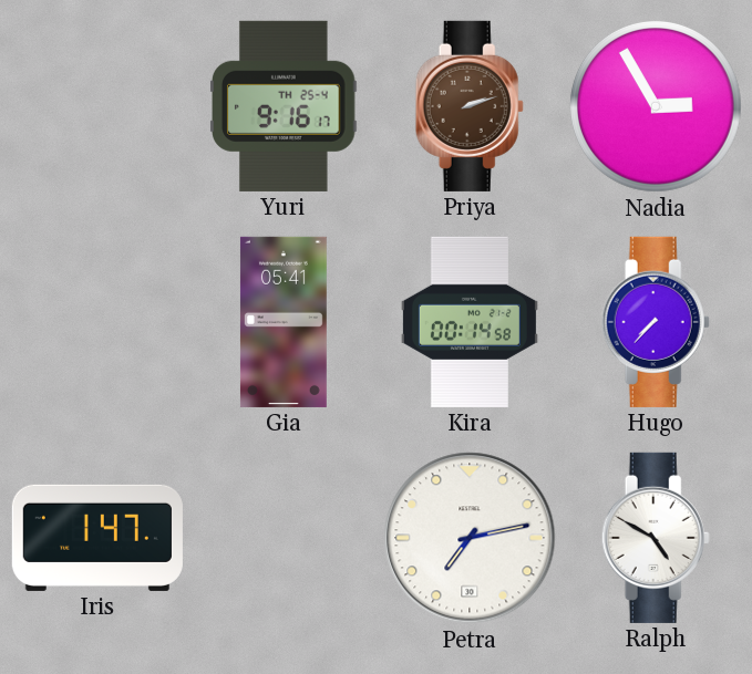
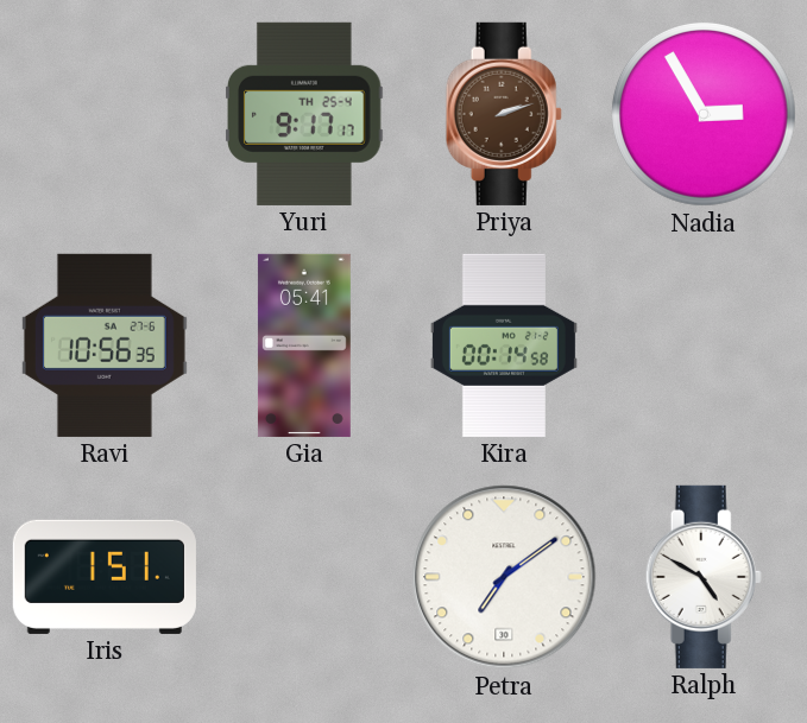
Yuri: 9:16 -> 9:17 (304, 114)
Ravi: none -> 10:56 (105, 345)
Hugo: 7:37 -> none (656, 322)
Iris: 1:47 -> 1:51 (105, 577)
Petra: 7:13 -> 7:09 (504, 577)
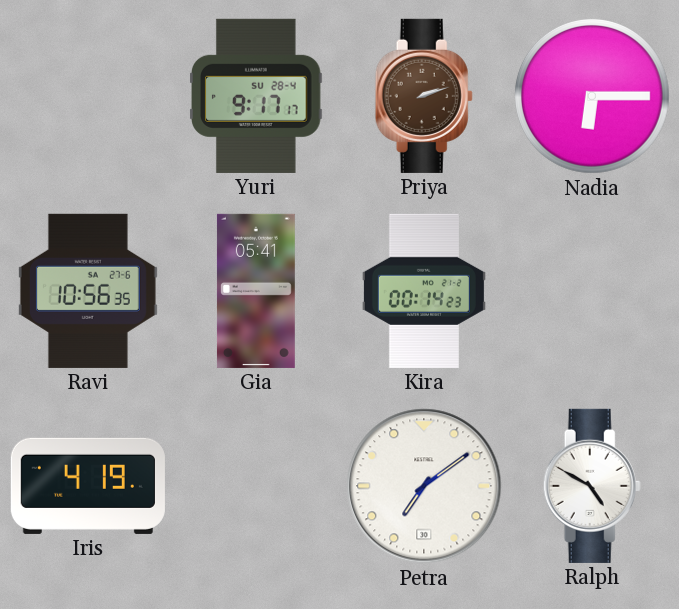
Yuri date: TH 25-4 -> SU 28-4 (256, 96)
Nadia: 2:55 -> 6:15 (592, 96)
Kira: 00:14:58 -> 00:14:23 (424, 291)
Iris: 1:51 -> 4:19 (88, 486)
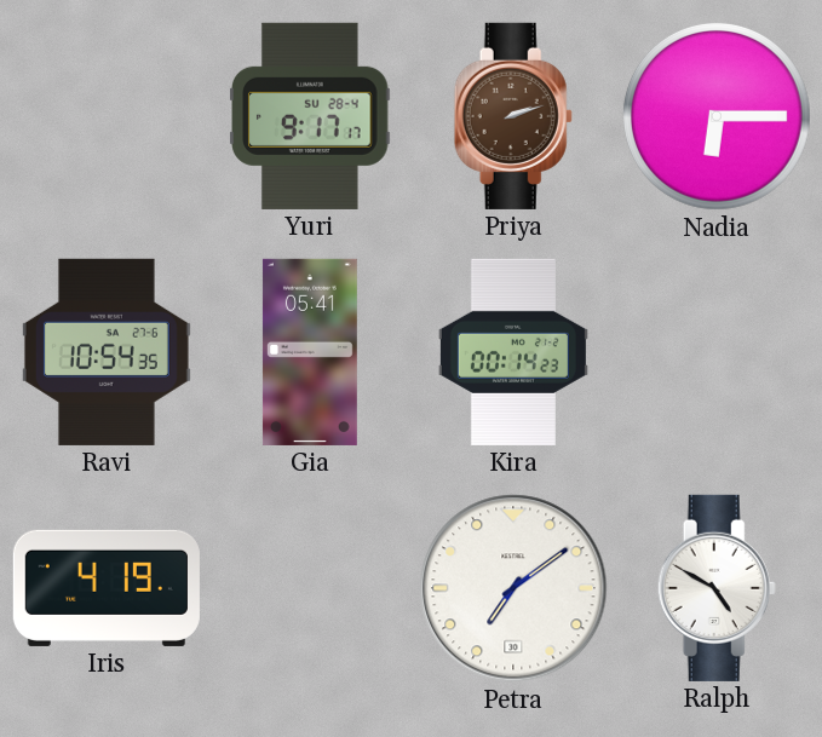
Ravi: 10:56 -> 10:54 (107, 352)
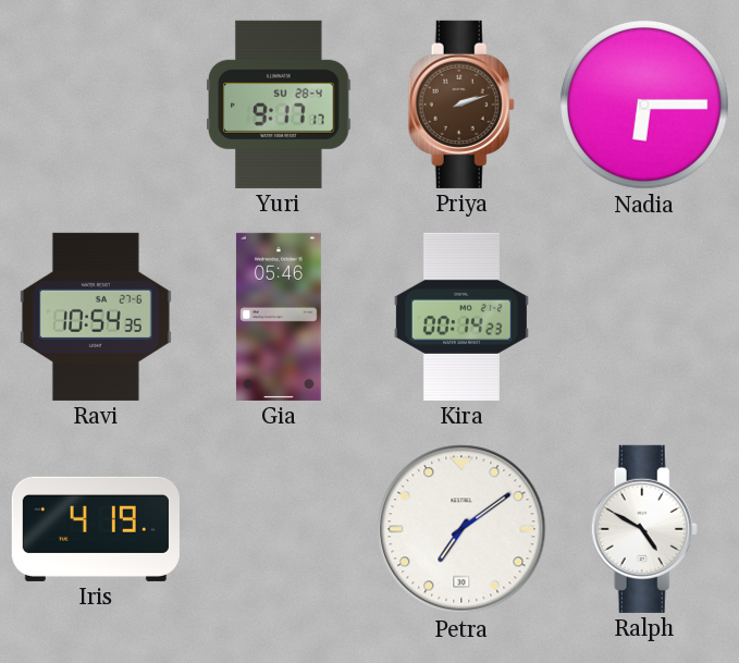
Gia: 05:41 -> 05:46 (279, 317)
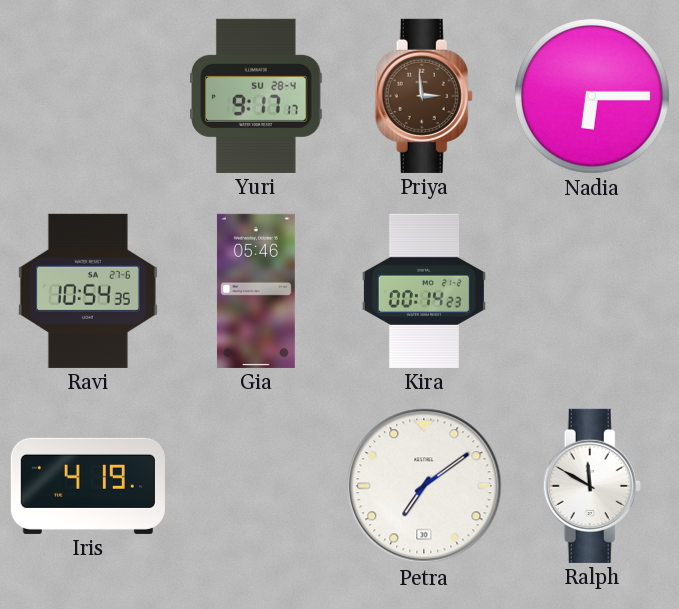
Priya: 2:12 -> 2:59 (424, 96)
Ralph: 4:50 -> 11:50 (592, 486)
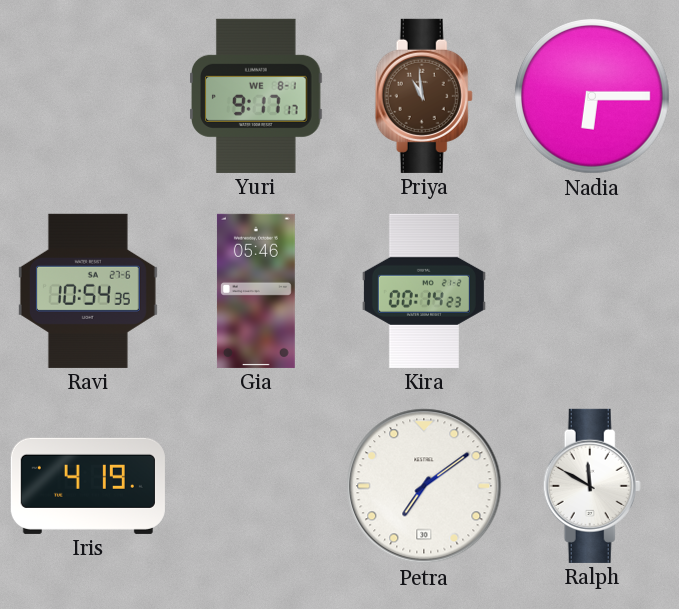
Yuri date: SU 28-4 -> WE 8-1 (256, 96)
Priya: 2:59 -> 10:59 (424, 96)
